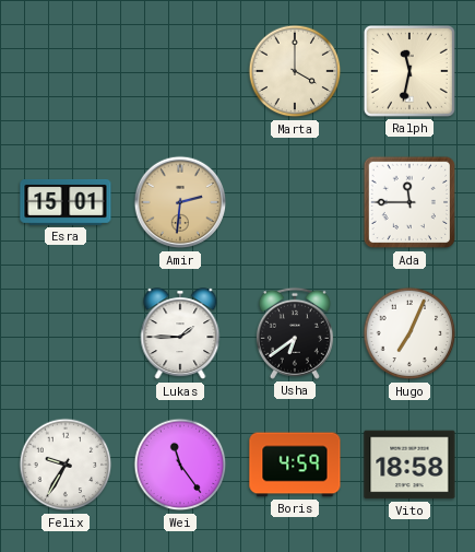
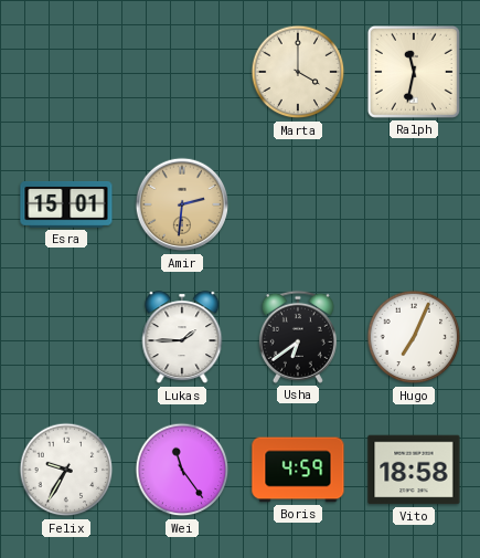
Ada: 11:45 -> none (409, 202)
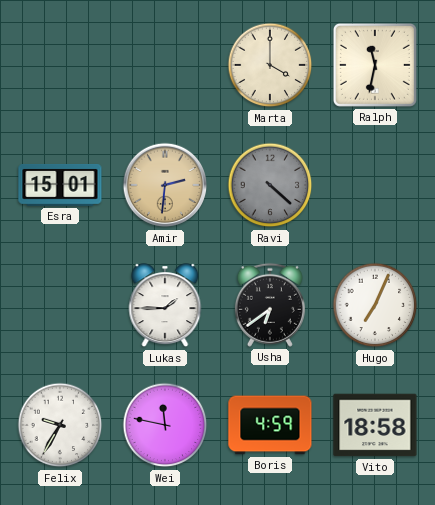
Ravi: none -> 4:22 (270, 185)
Wei: 11:24 -> 11:47 (165, 425)
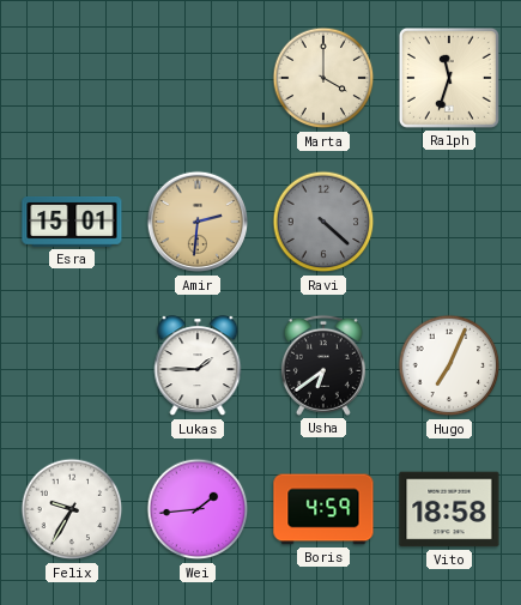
Ralph: 11:32 -> 11:33 (449, 78)
Wei: 11:47 -> 1:44 (198, 509)
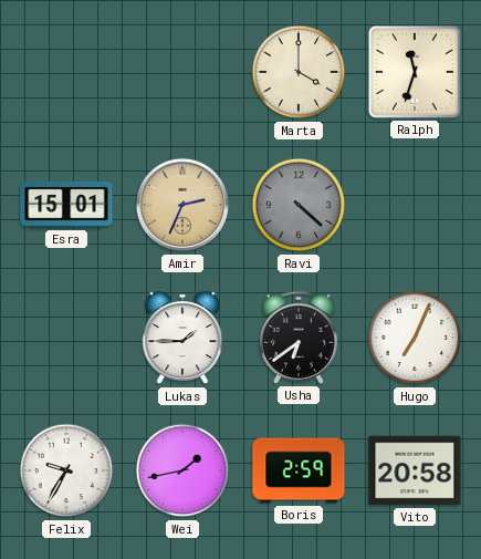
Amir: 2:31 -> 2:34 (182, 205)
Wei: 1:44 -> 1:43 (182, 470)
Boris: 4:59 -> 2:59 (299, 470)
Vito: 18:58 -> 20:58 (415, 470)
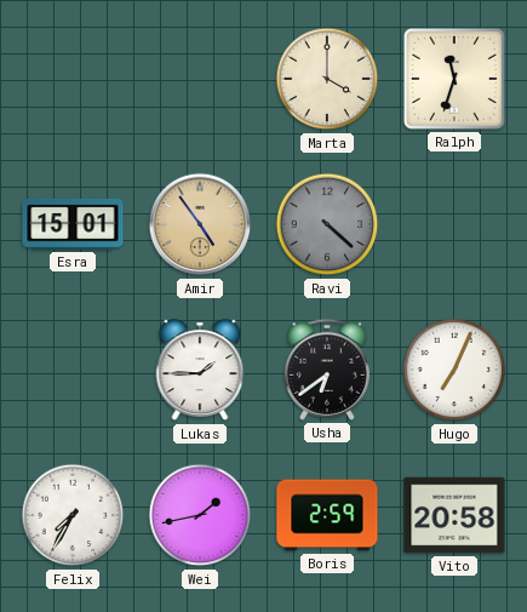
Amir: 2:34 -> 4:54 (200, 224)
Felix: 9:35 -> 7:35 (73, 515)
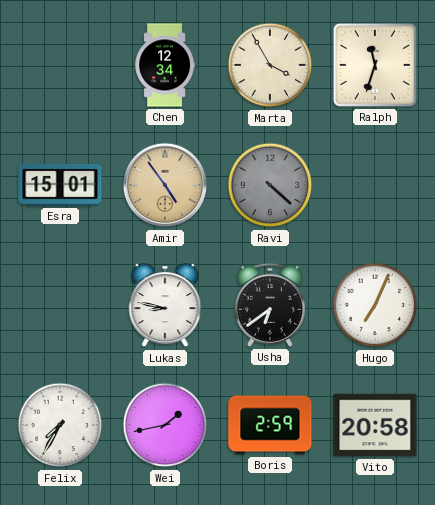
Chen: none -> 12:34 (164, 65)
Marta: 4:00 -> 3:55 (270, 65)
Lukas: 1:45 -> 8:47 (165, 306)
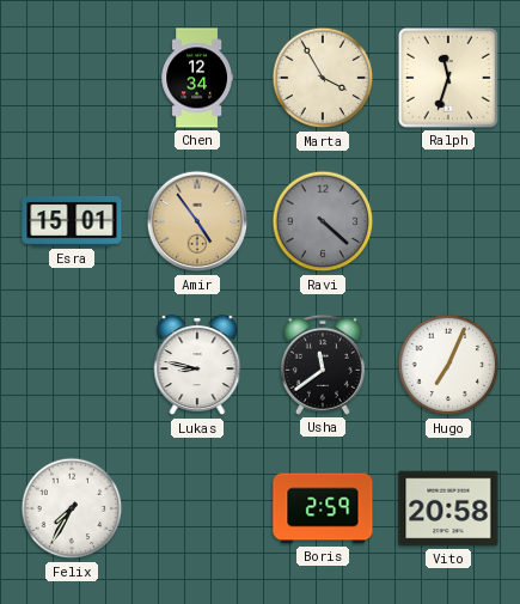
Usha: 6:39 -> 11:39 (323, 365)
Wei: 1:43 -> none (165, 425)
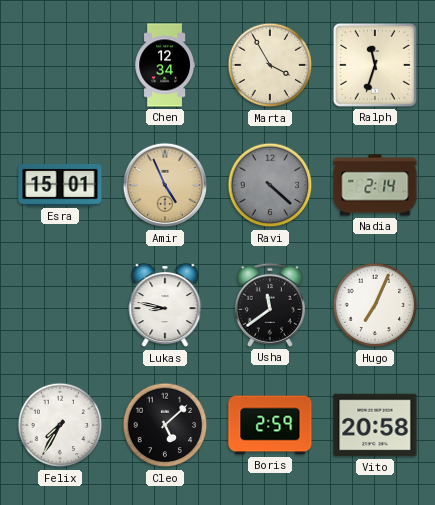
Amir: 4:54 -> 4:56 (165, 185)
Nadia: none -> 2:14 (375, 185)
Cleo: none -> 5:08 (165, 425)
